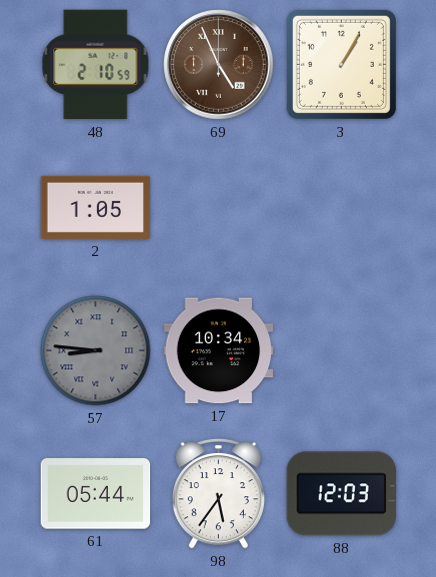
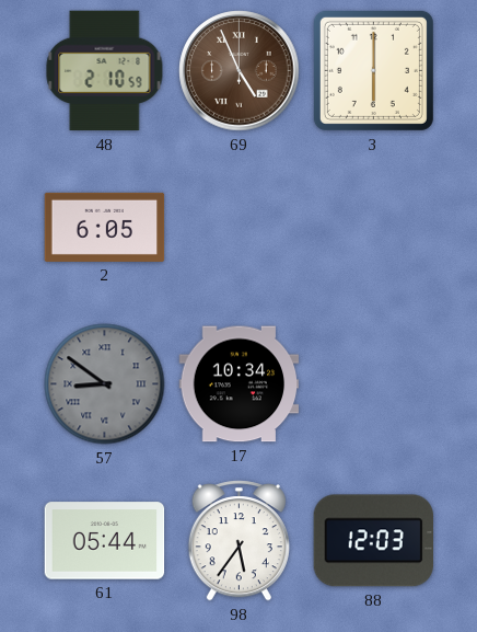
3: 1:05 -> 6:00 (373, 70)
2: 1:05 -> 6:05 (105, 227)
57: 8:46 -> 8:51 (105, 384)
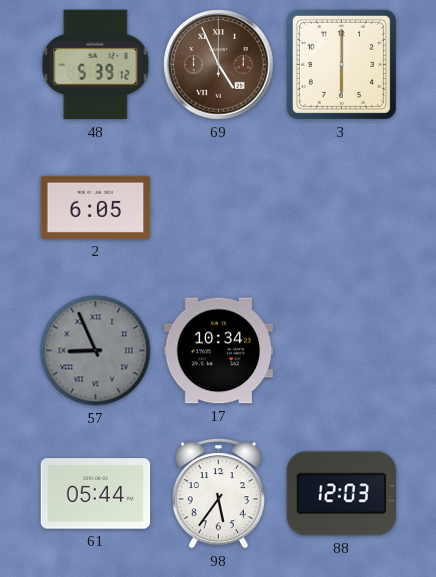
48: 2:10 -> 5:39 (96, 65)
57: 8:51 -> 8:56 (96, 351)
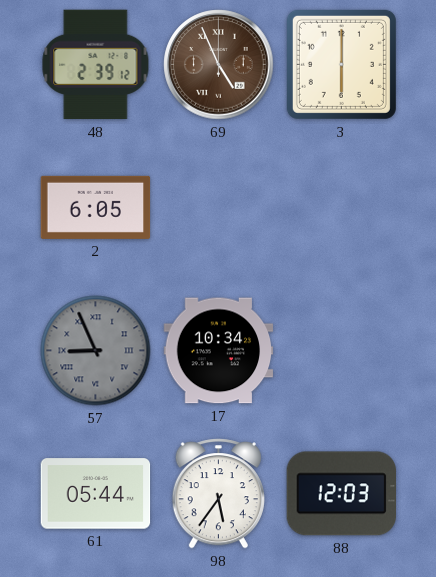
48: 5:39 -> 2:39 (96, 65)
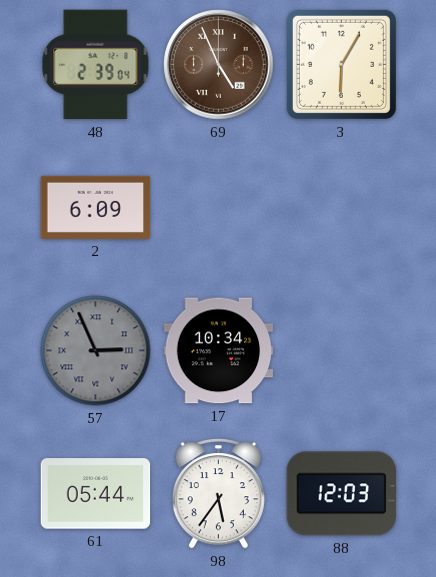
48: 2:39:12 -> 2:39:04 (96, 65)
3: 6:00 -> 6:05 (341, 64)
2: 6:05 -> 6:09 (96, 207)
57: 8:56 -> 2:56 (96, 351)
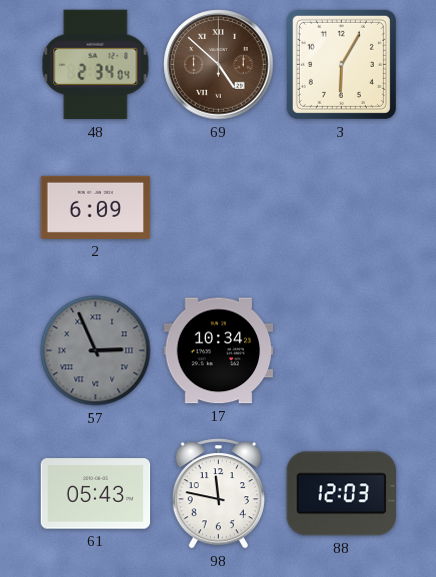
48: 2:39 -> 2:34 (96, 65)
69: 4:56 -> 4:52 (219, 65)
61: 05:44 -> 05:43 (96, 494)
98: 5:36 -> 11:47 (218, 494)
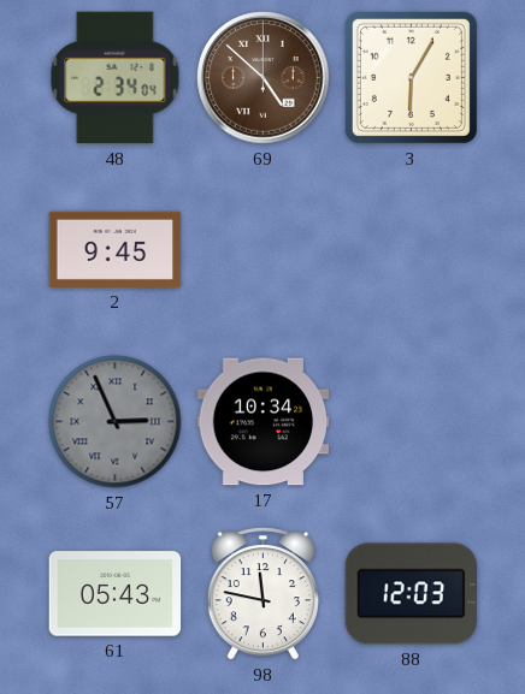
2: 6:09 -> 9:45 (116, 249)
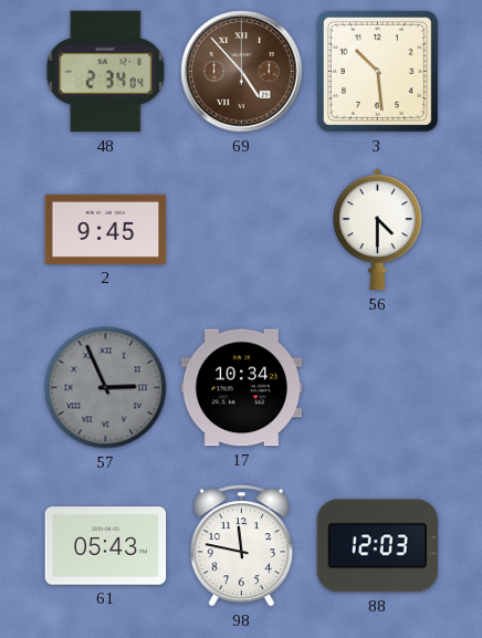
69: 4:52 -> 4:53 (242, 72)
3: 6:05 -> 10:29 (377, 71)
56: none -> 4:30 (378, 230)
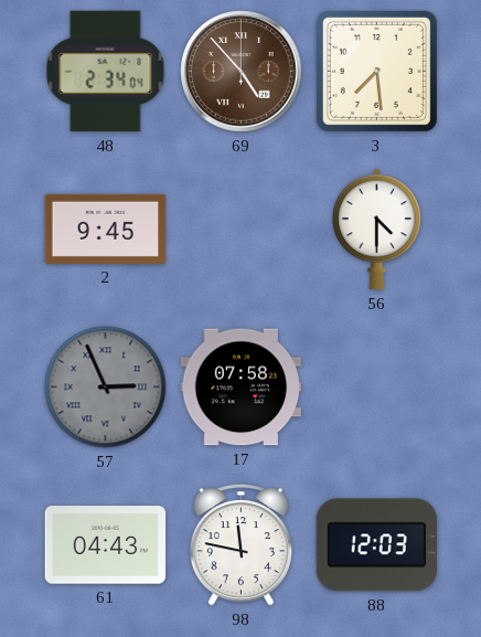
3: 10:29 -> 7:29 (376, 71)
17: 10:34 -> 07:58 (242, 387)
61: 05:43 -> 04:43 (106, 545)
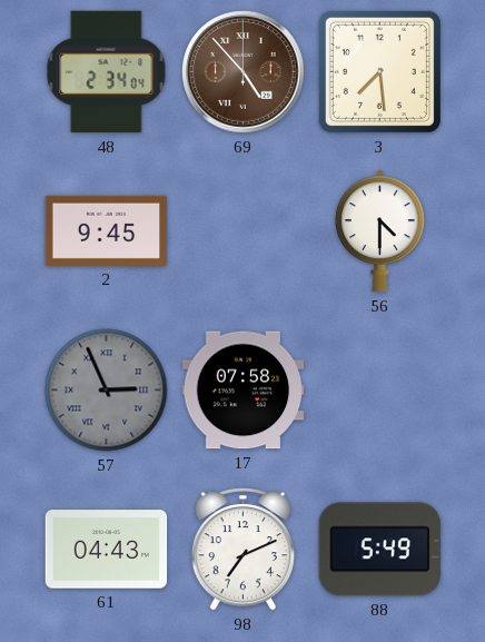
98: 11:47 -> 7:11 (242, 550)
88: 12:03 -> 5:49 (379, 550)
